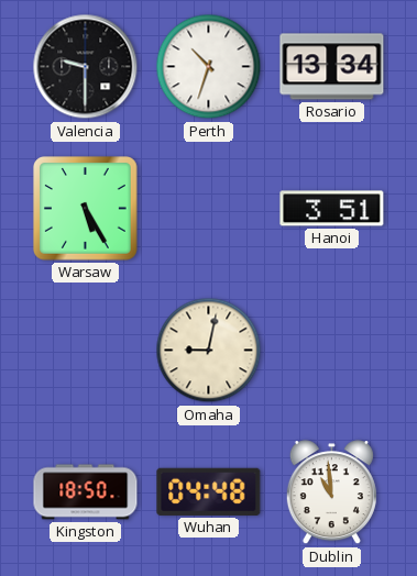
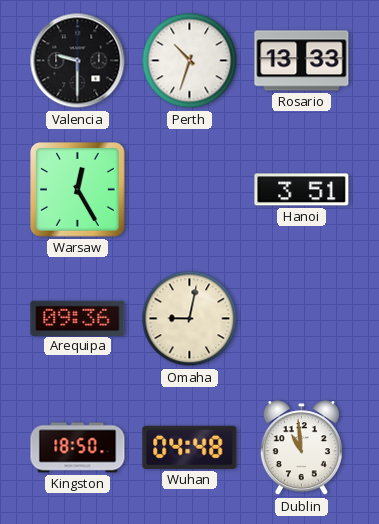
Rosario: 13:34 -> 13:33 (302, 61)
Warsaw: 5:25 -> 12:25 (78, 190)
Arequipa: none -> 09:36 (78, 318)
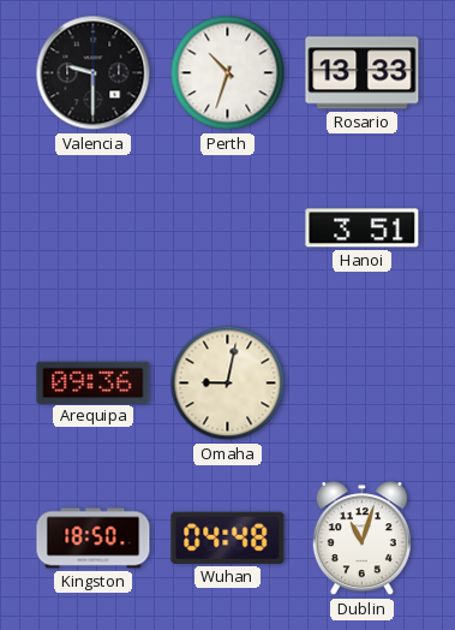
Warsaw: 12:25 -> none (78, 190)
Dublin: 10:59 -> 11:03 (361, 539)
